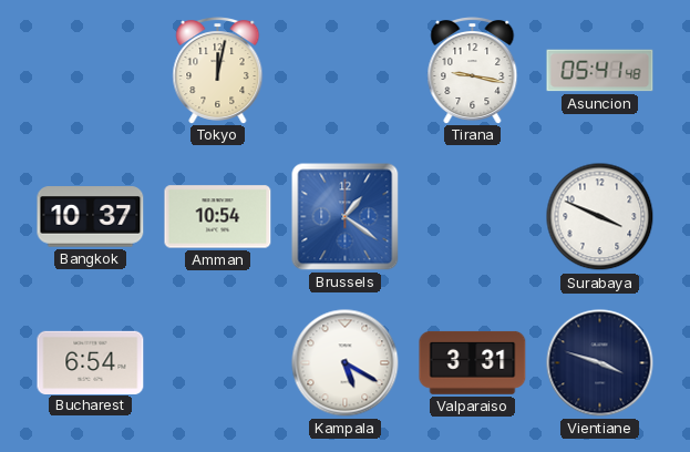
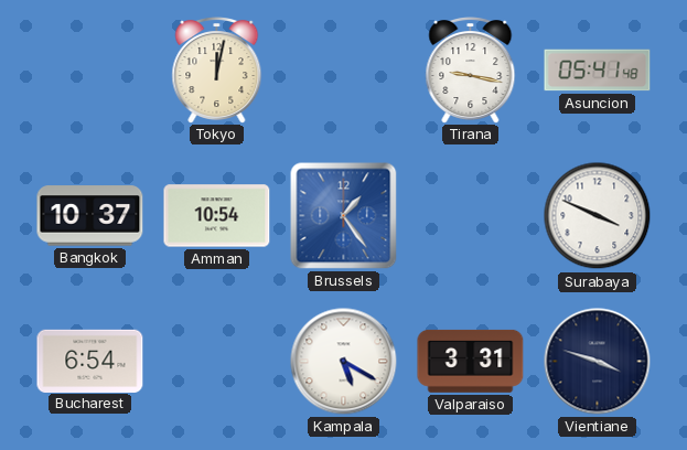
Brussels: 1:21 -> 1:24 (344, 216)
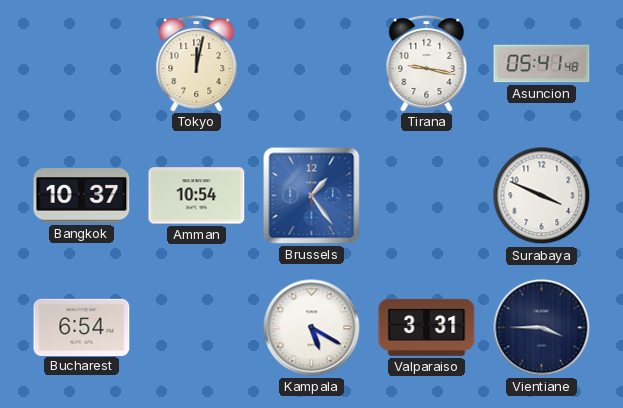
Vientiane: 3:48 -> 3:45 (542, 328)
